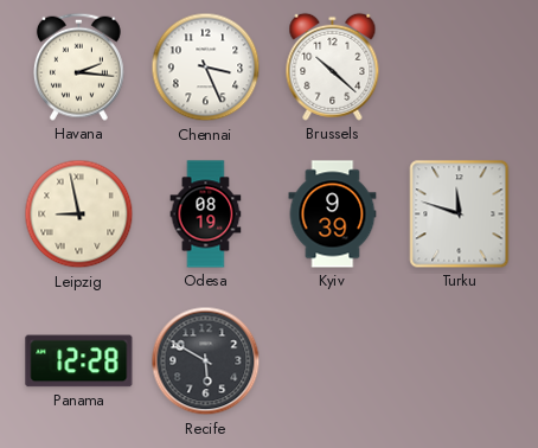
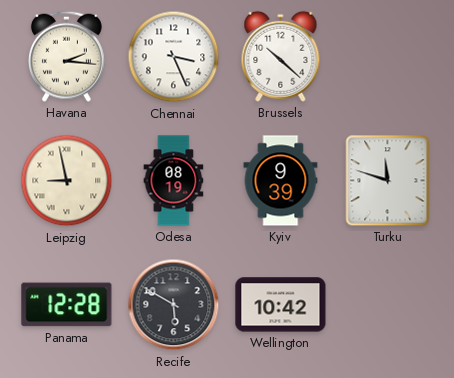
Wellington: none -> 10:42 (281, 305)
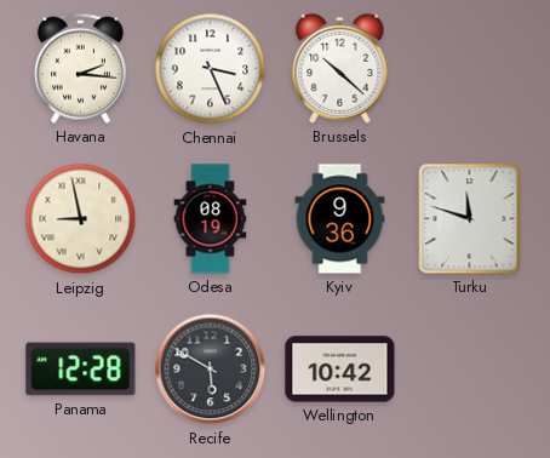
Kyiv: 9:39 -> 9:36 (340, 219)
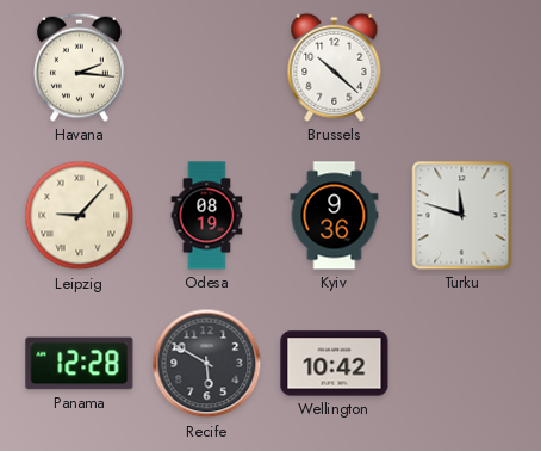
Chennai: 3:26 -> none (211, 69)
Leipzig: 8:58 -> 9:07 (80, 216)
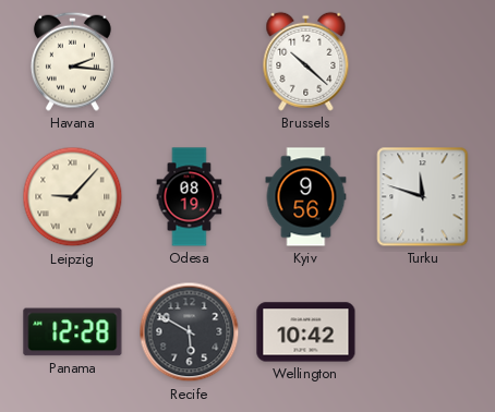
Kyiv: 9:36 -> 9:56 (306, 197)
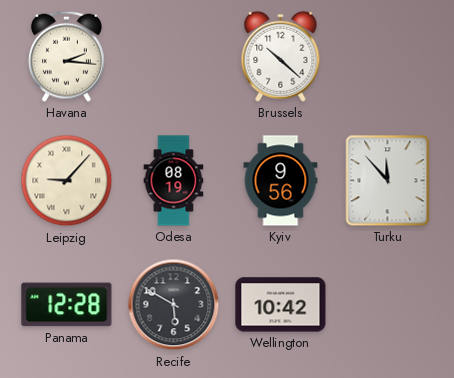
Turku: 11:48 -> 11:53 (388, 181)
